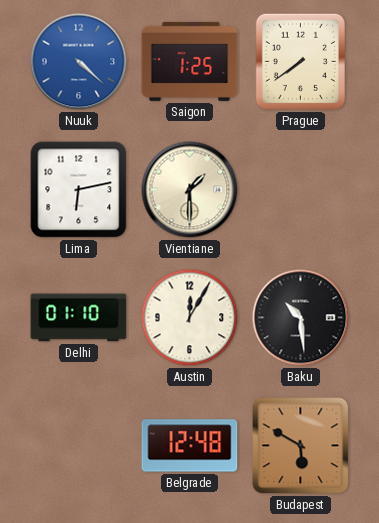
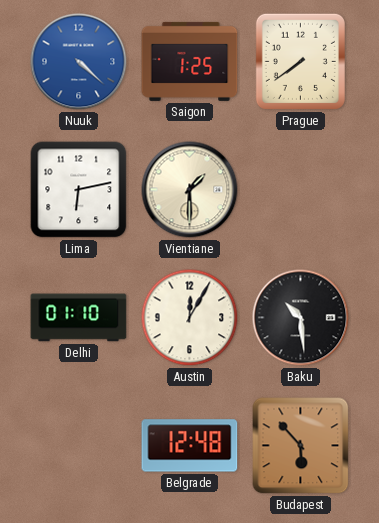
Budapest: 5:50 -> 5:53 (301, 446)
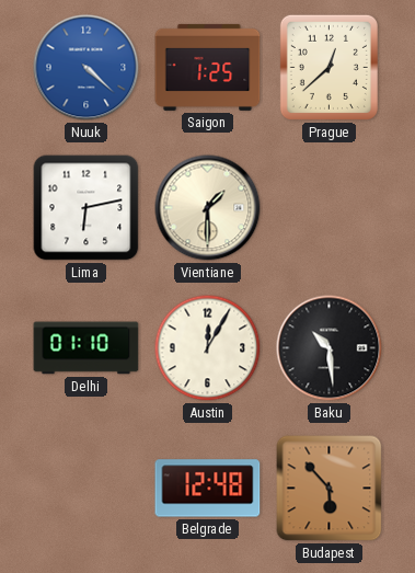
Prague: 7:39 -> 12:38 (328, 67)
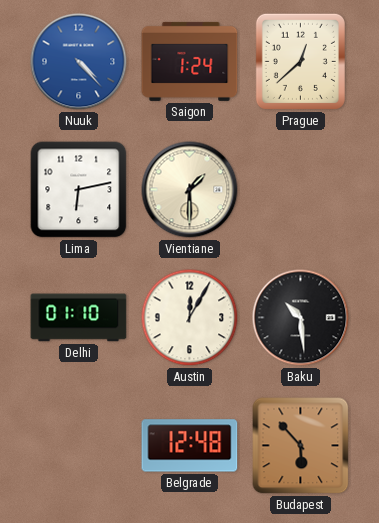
Nuuk: 4:22 -> 4:23 (79, 62)
Saigon: 1:25 -> 1:24 (190, 61)
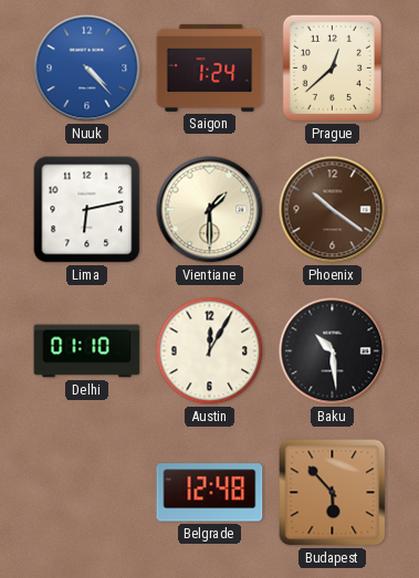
Phoenix: none -> 10:21 (333, 210)
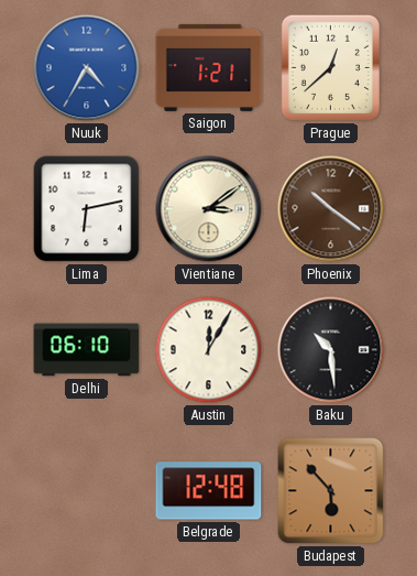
Nuuk: 4:23 -> 4:35 (87, 68)
Saigon: 1:24 -> 1:21 (209, 67)
Vientiane: 1:30 -> 3:09 (209, 209)
Delhi: 01:10 -> 06:10 (87, 350)
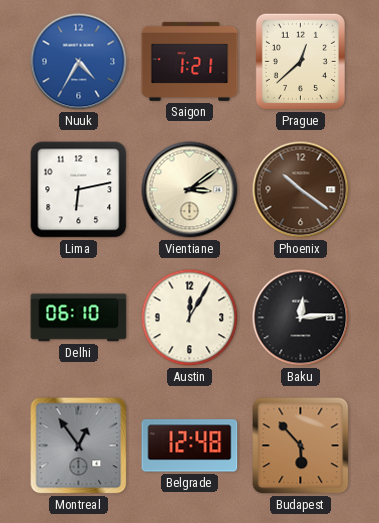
Baku: 10:29 -> 12:14 (301, 318)
Montreal: none -> 12:54 (79, 446)
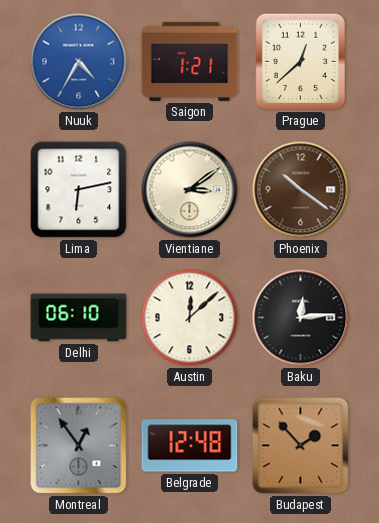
Austin: 12:05 -> 12:08 (190, 318)
Budapest: 5:53 -> 1:53 (301, 446)
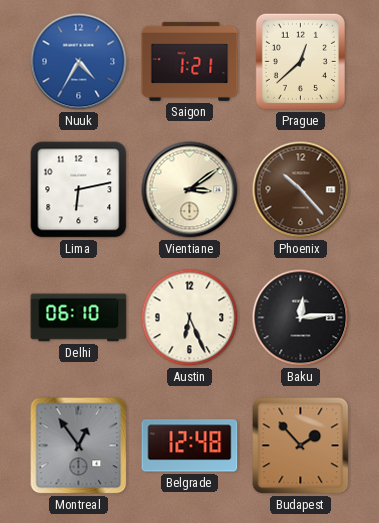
Phoenix: 10:21 -> 10:23 (301, 190)
Austin: 12:08 -> 6:26 (190, 318)
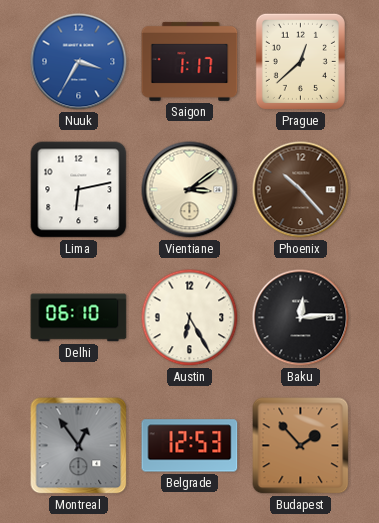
Nuuk: 4:35 -> 3:35 (79, 62)
Saigon: 1:21 -> 1:17 (190, 61)
Austin: 6:26 -> 6:25 (190, 318)
Belgrade: 12:48 -> 12:53 (190, 446)
